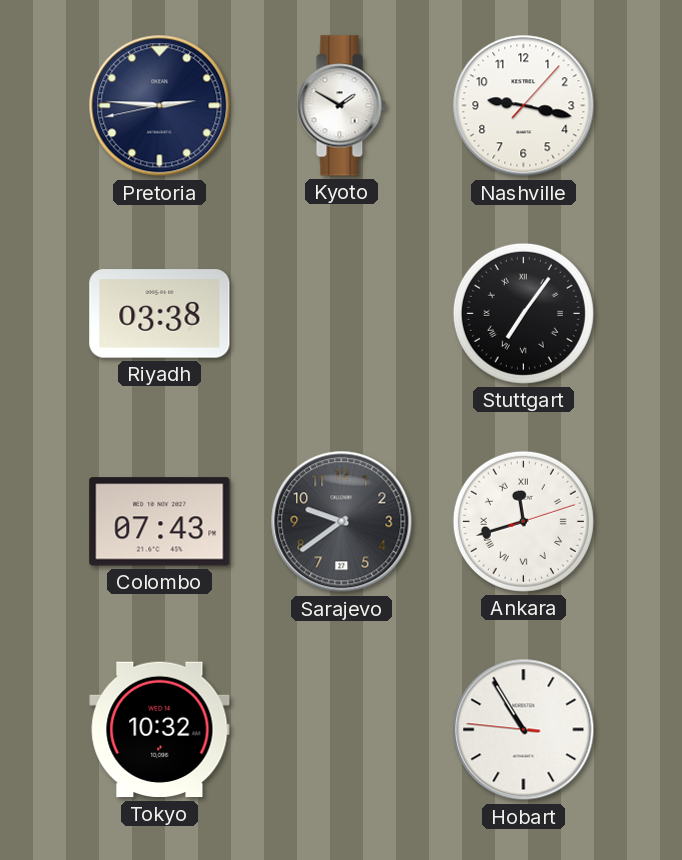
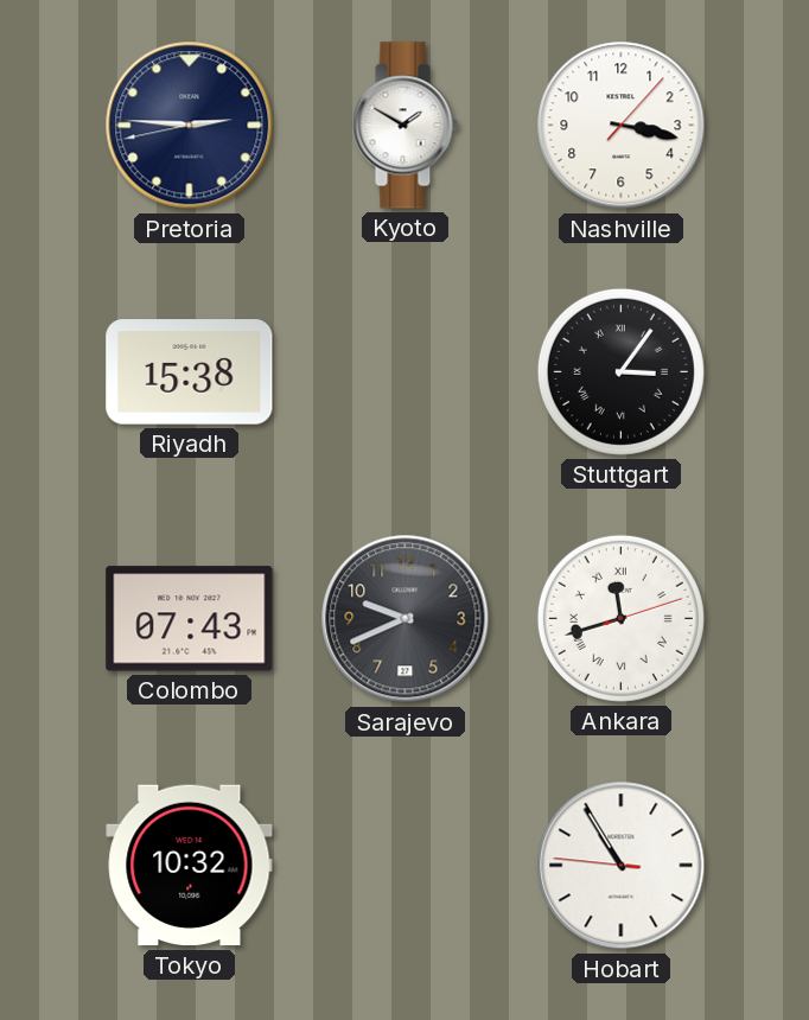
Nashville: 9:17 -> 3:17 (622, 126)
Riyadh: 03:38 -> 15:38 (190, 372)
Stuttgart: 7:06 -> 3:06 (620, 371)
Sarajevo: 9:39 -> 9:41 (406, 619)
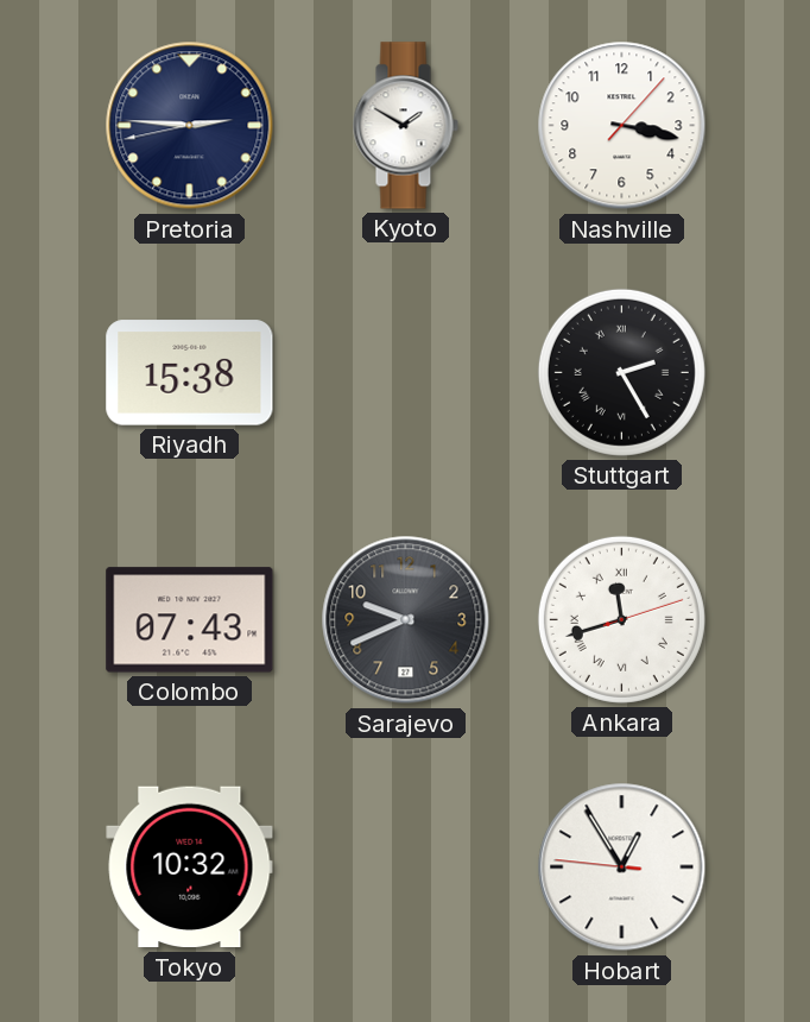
Stuttgart: 3:06 -> 2:25 (621, 372)
Hobart: 10:54 -> 12:54 (622, 868)
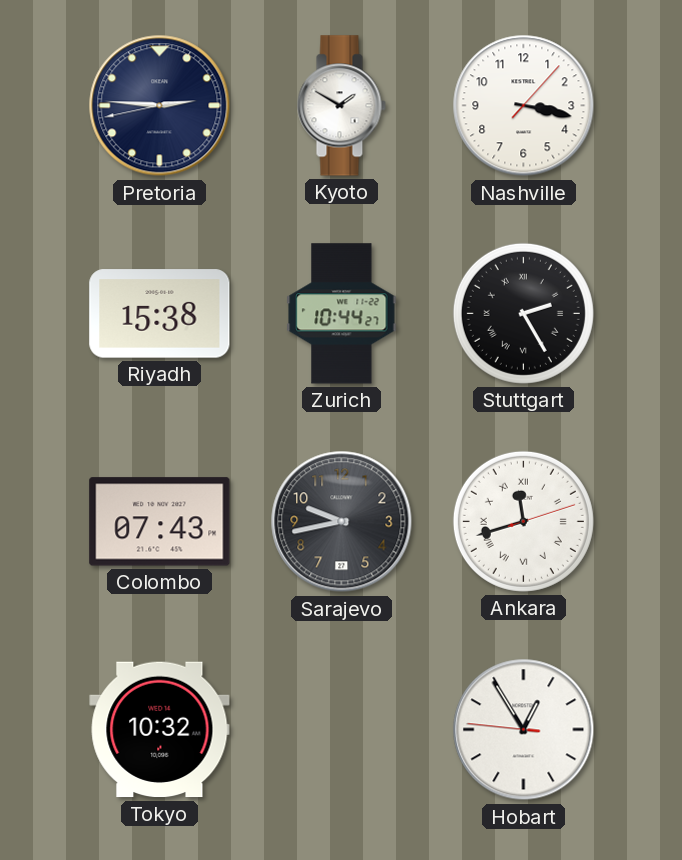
Zurich: none -> 10:44 (342, 314)
Sarajevo: 9:41 -> 9:43 (342, 522)
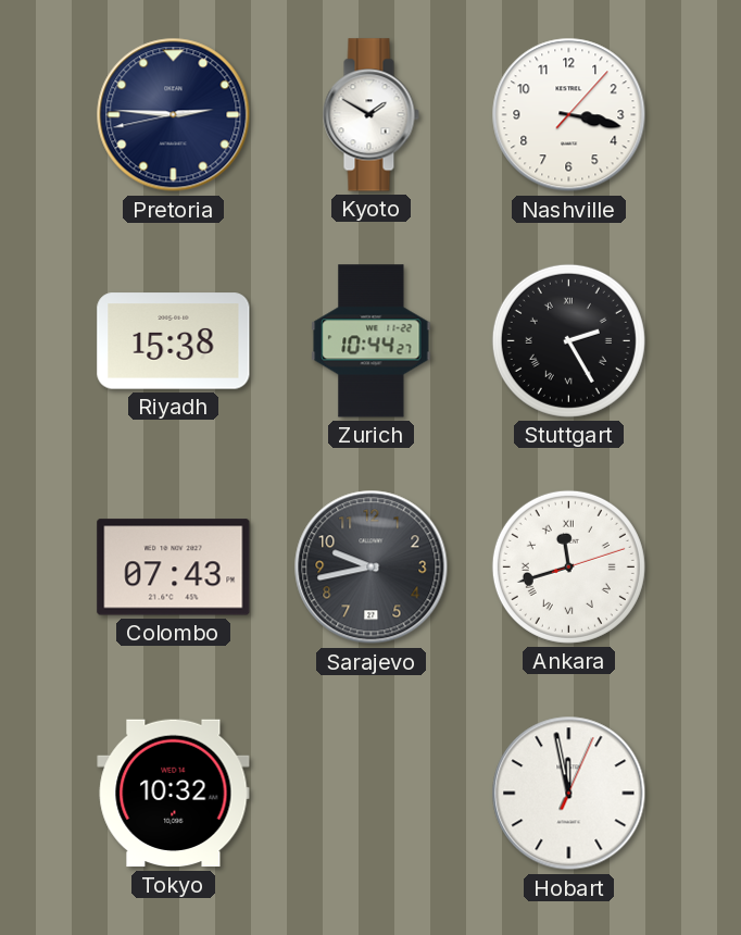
Hobart: 12:54 -> 11:58 (569, 794)
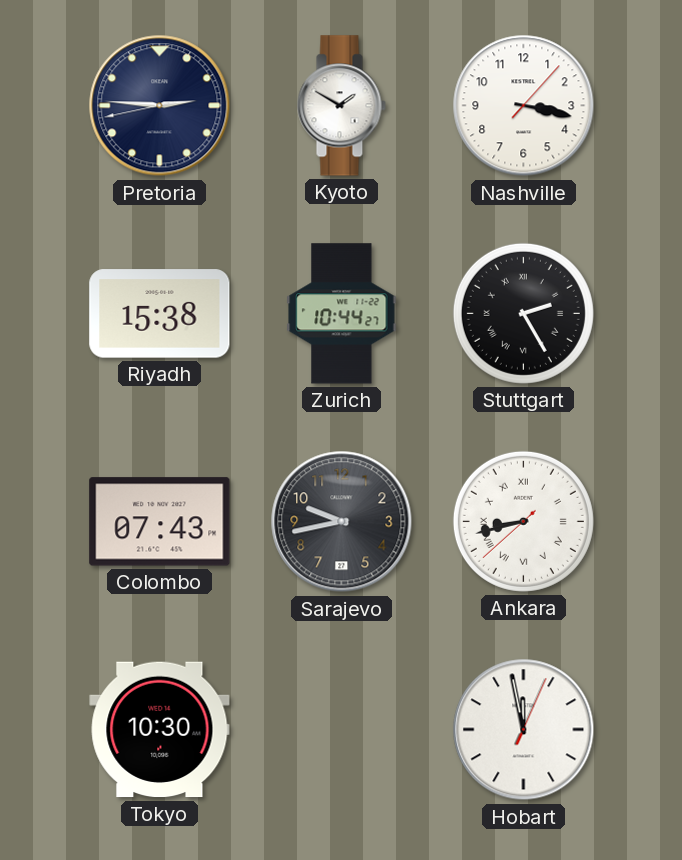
Ankara: 11:42 -> 8:42 (523, 521)
Tokyo: 10:32 -> 10:30 (160, 730)
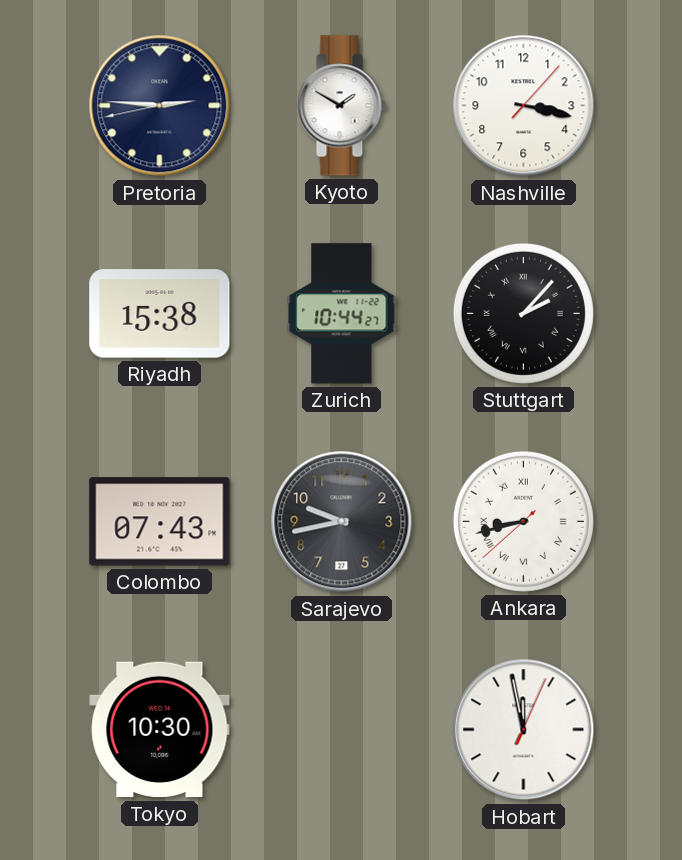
Stuttgart: 2:25 -> 2:07 (523, 313)
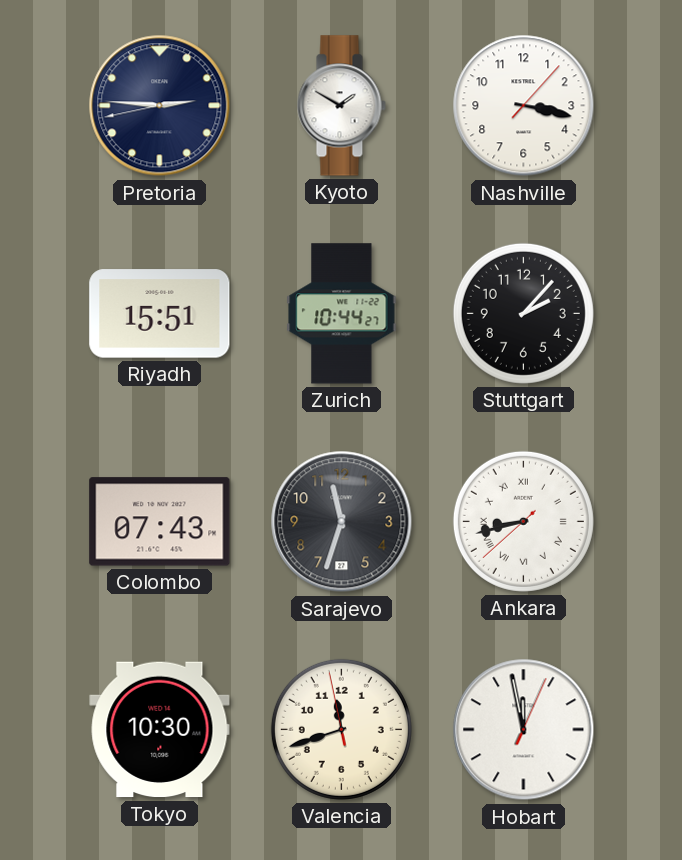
Riyadh: 15:38 -> 15:51 (160, 314)
Stuttgart numerals: Roman -> Arabic (523, 313)
Sarajevo: 9:43 -> 11:33 (342, 522)
Valencia: none -> 11:41 (341, 729)
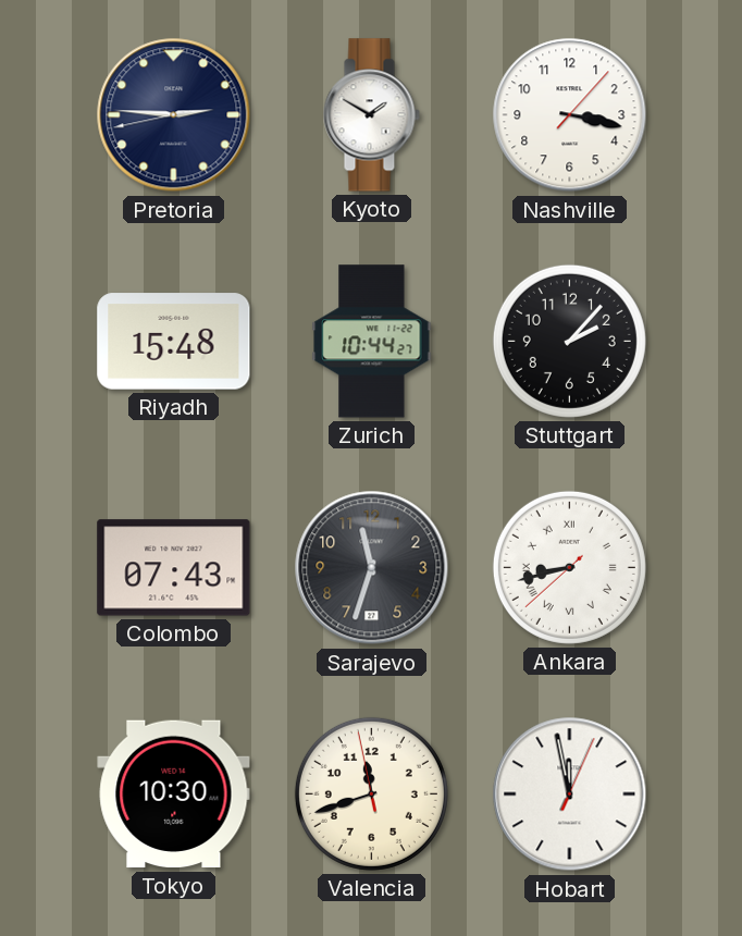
Riyadh: 15:51 -> 15:48 (174, 342)
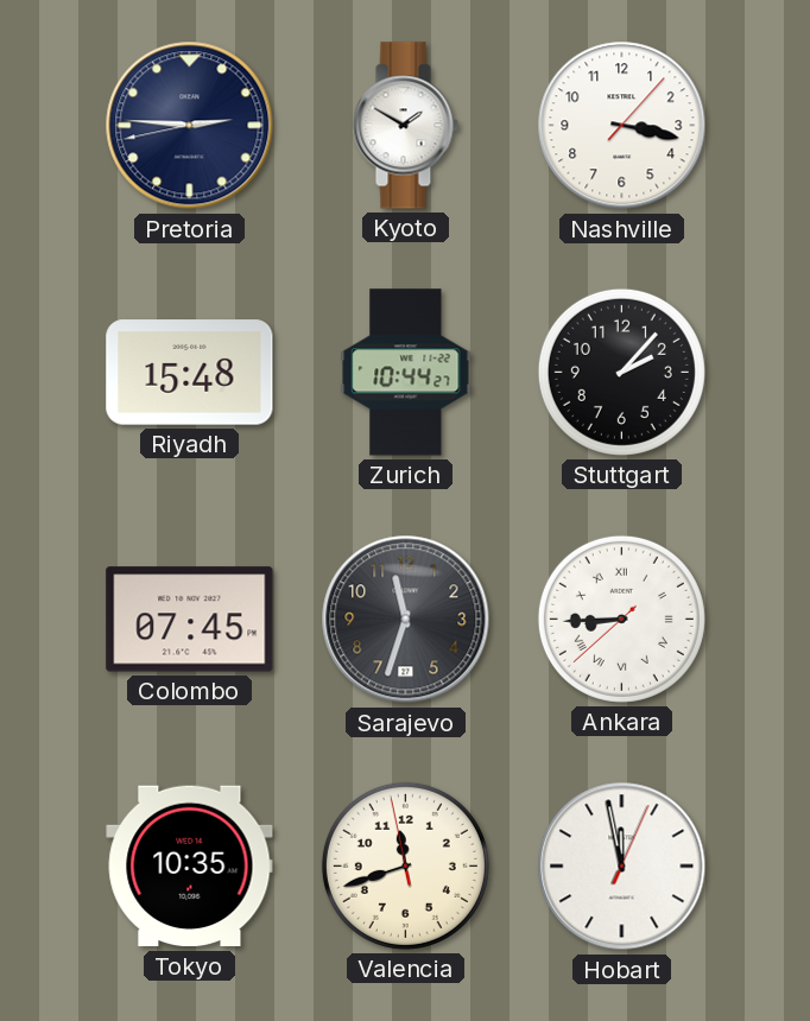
Colombo: 07:43 -> 07:45 (190, 620)
Ankara: 8:42 -> 8:44 (621, 619)
Tokyo: 10:30 -> 10:35 (190, 867)
